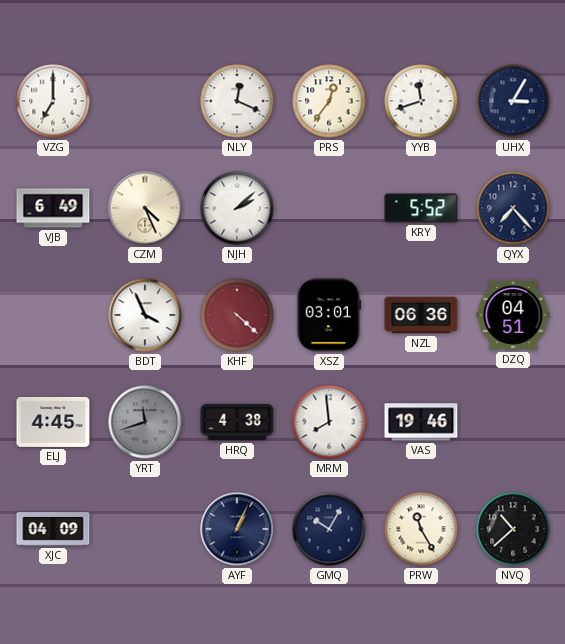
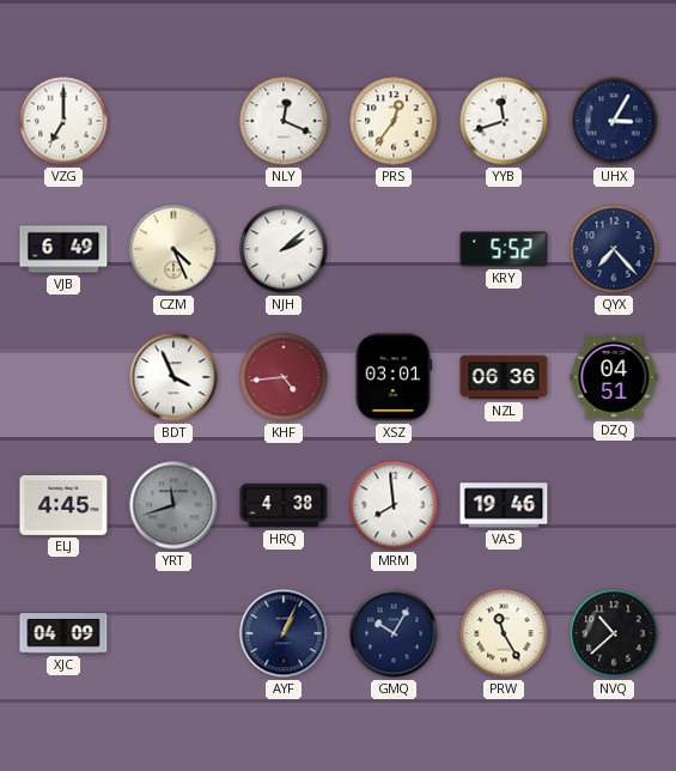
KHF: 4:22 -> 4:44 (284, 377)
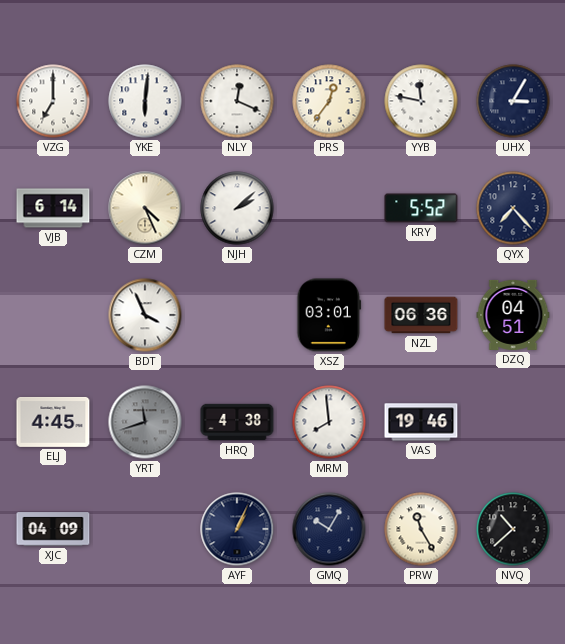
YKE: none -> 6:01 (145, 101)
YYB: 11:42 -> 11:47 (421, 101)
VJB: 6:49 -> 6:14 (53, 208)
KHF: 4:44 -> none (284, 377)
